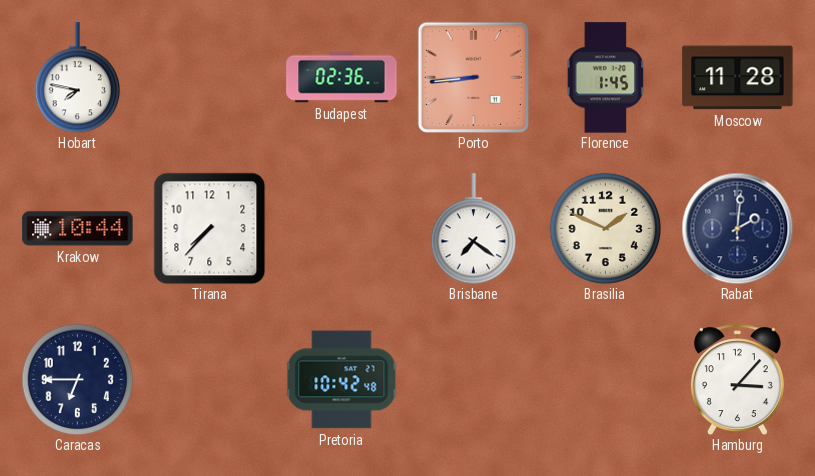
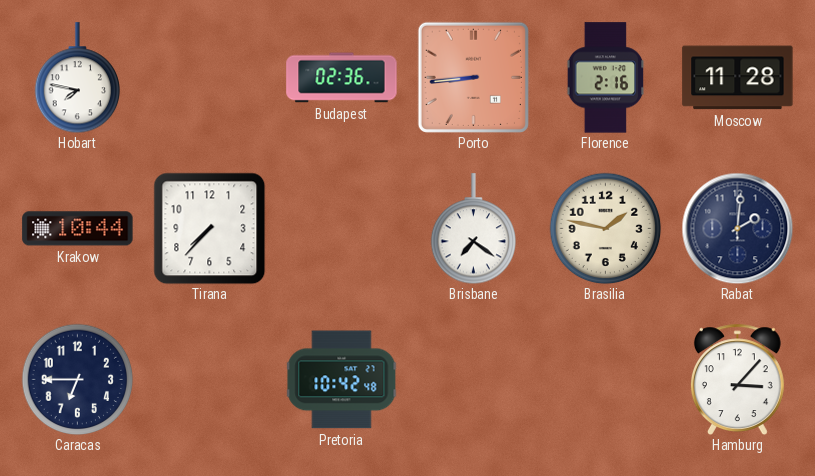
Florence: 1:45 -> 2:16 (606, 78)
Brasilia: 1:49 -> 1:47 (605, 228)
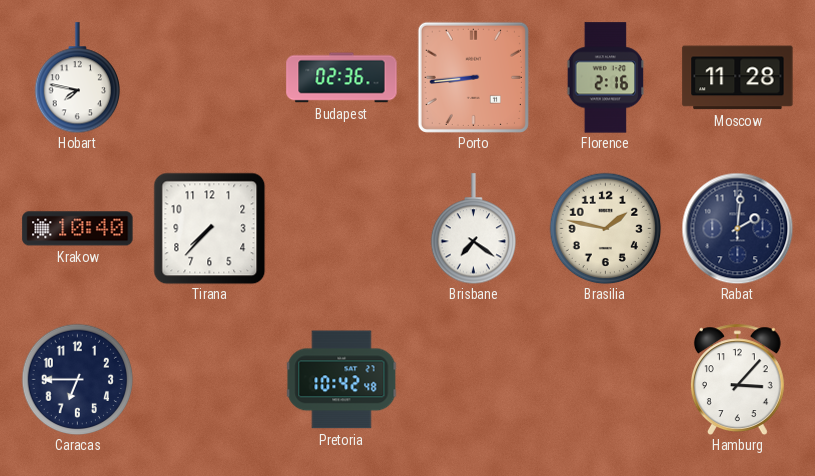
Krakow: 10:44 -> 10:40 (78, 229)
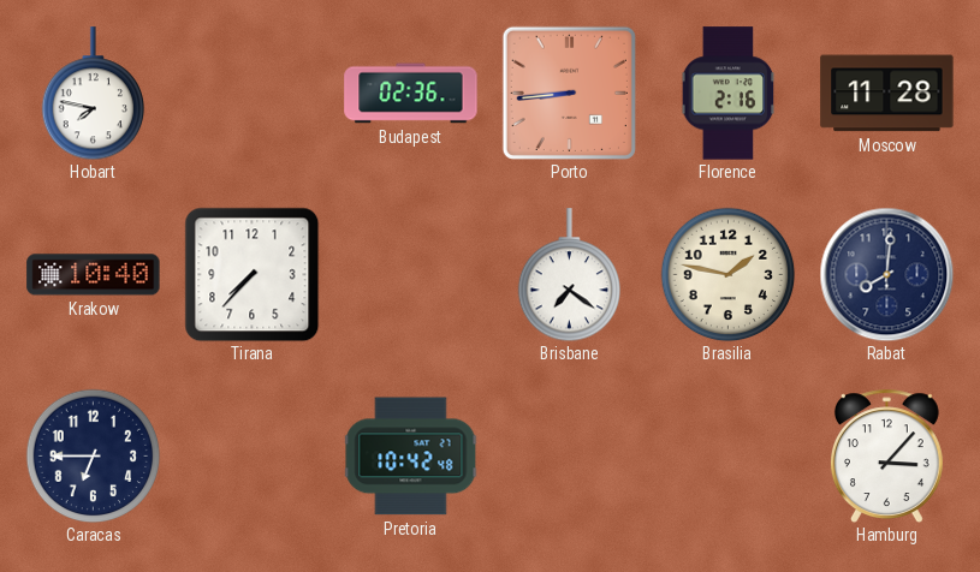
Rabat: 2:01 -> 8:01 (886, 274)
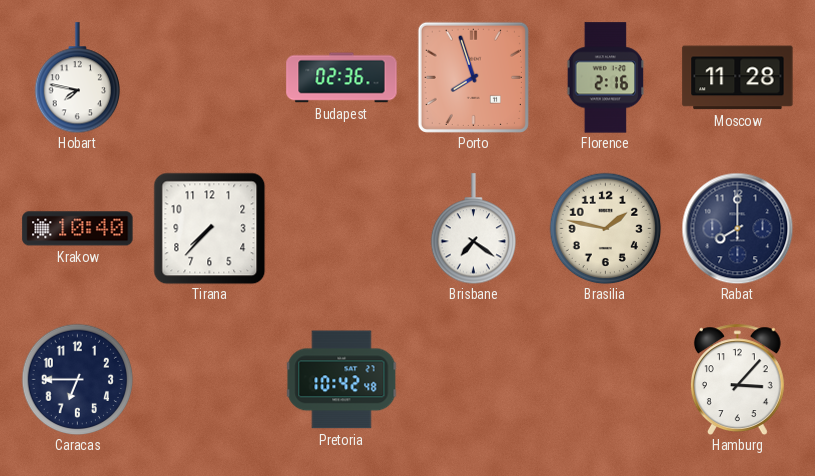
Porto: 8:44 -> 7:57 (473, 77)
Rabat: 8:01 -> 8:00 (737, 228)
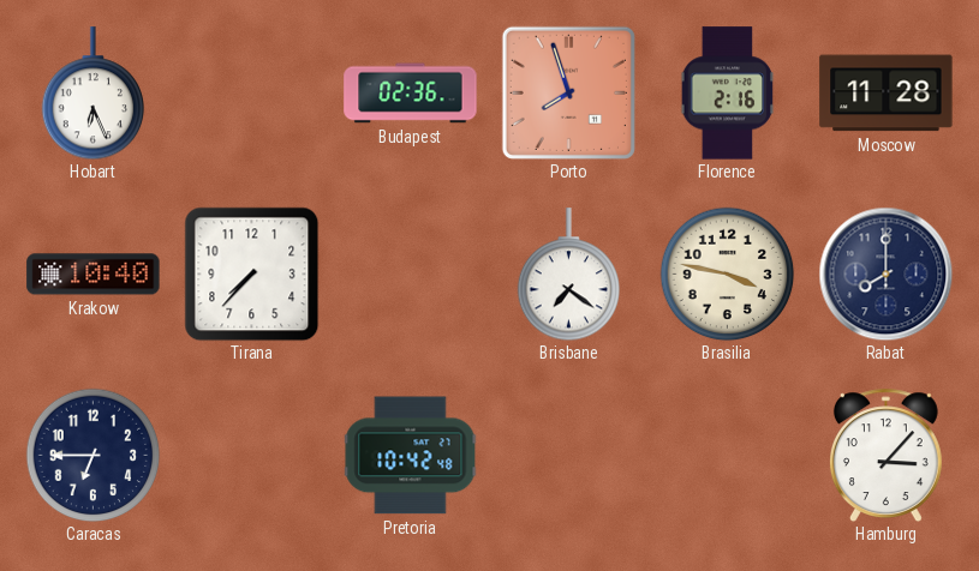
Hobart: 7:47 -> 6:26 (94, 94)
Brasilia: 1:47 -> 3:47 (727, 274)
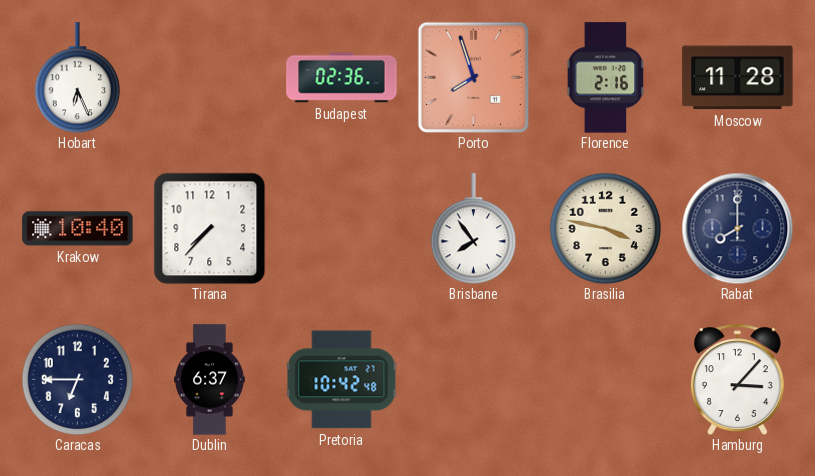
Brisbane: 7:21 -> 7:54 (474, 229)
Dublin: none -> 6:37 (210, 380)
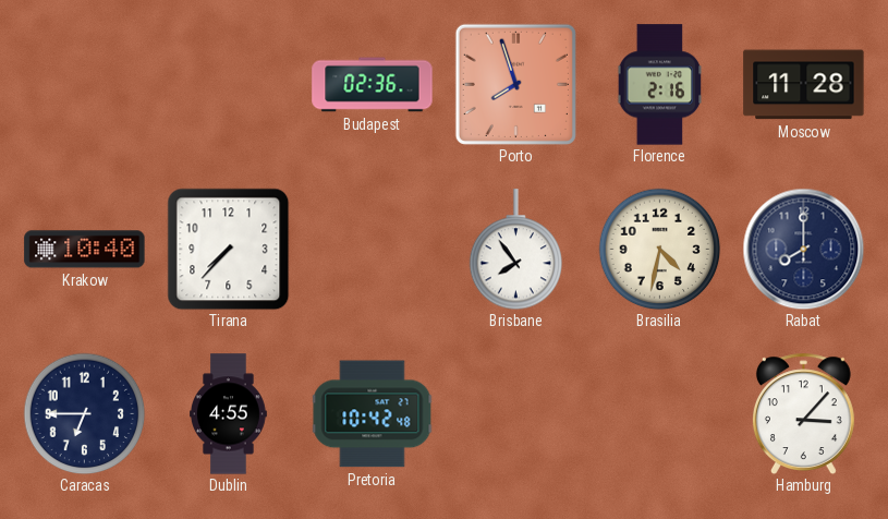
Hobart: 6:26 -> none (78, 78)
Brasilia: 3:47 -> 4:32 (659, 249)
Dublin: 6:37 -> 4:55 (229, 414)
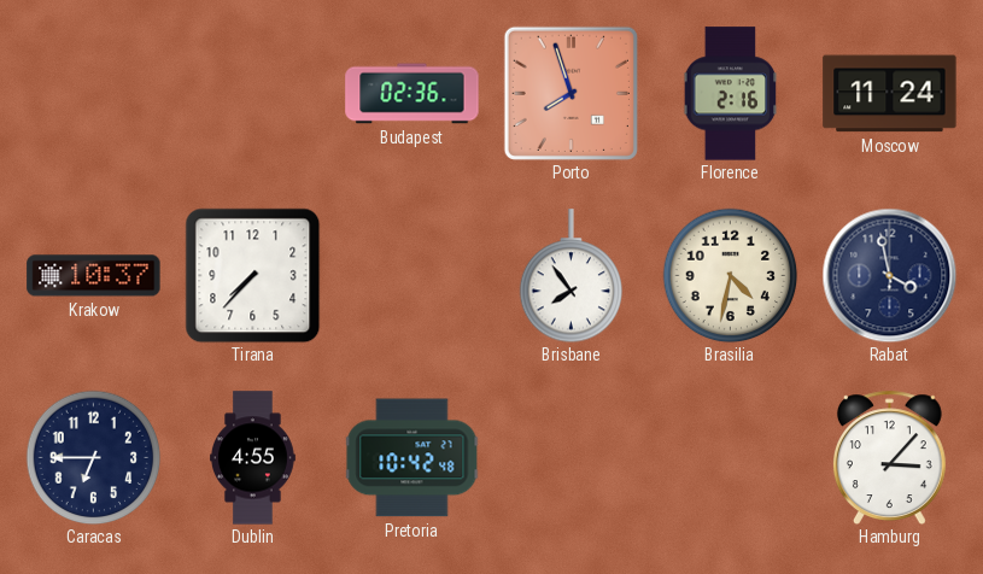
Moscow: 11:28 -> 11:24 (890, 94)
Krakow: 10:40 -> 10:37 (94, 276)
Rabat: 8:00 -> 3:58 (889, 275)
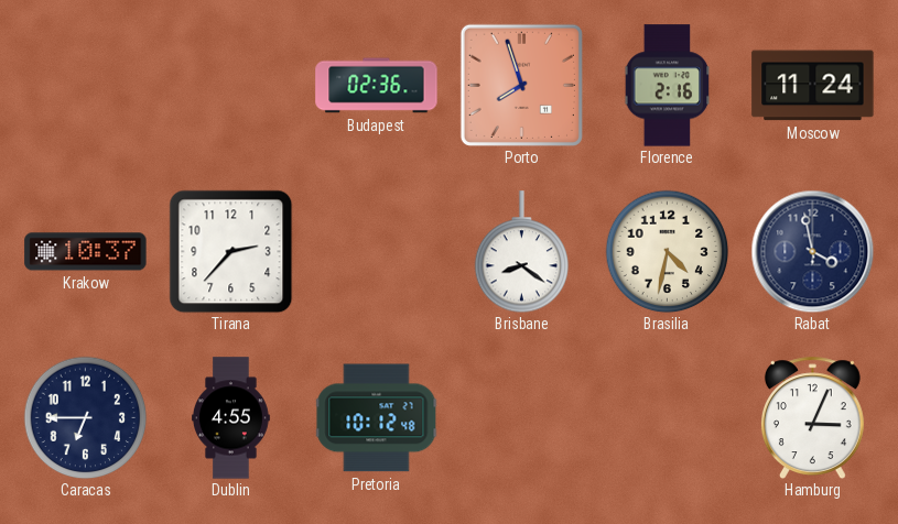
Tirana: 7:37 -> 2:37 (230, 251)
Brisbane: 7:54 -> 8:21 (522, 252)
Pretoria: 10:42 -> 10:12 (376, 418)
Hamburg: 3:07 -> 3:04 (812, 417)
